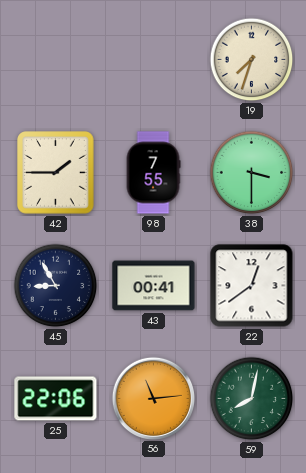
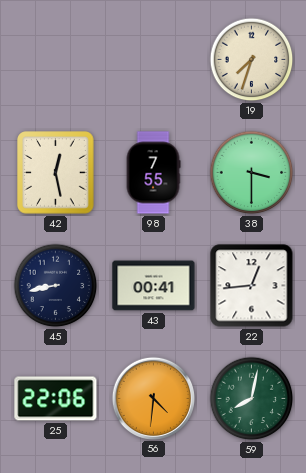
42: 1:45 -> 12:28 (56, 173)
45: 8:55 -> 8:43 (56, 286)
22: 12:39 -> 12:44 (252, 286)
56: 11:14 -> 4:31 (153, 398)
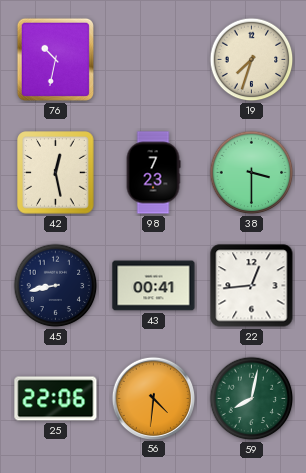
76: none -> 10:32 (55, 59)
98: 7:55 -> 7:23 (153, 173)
